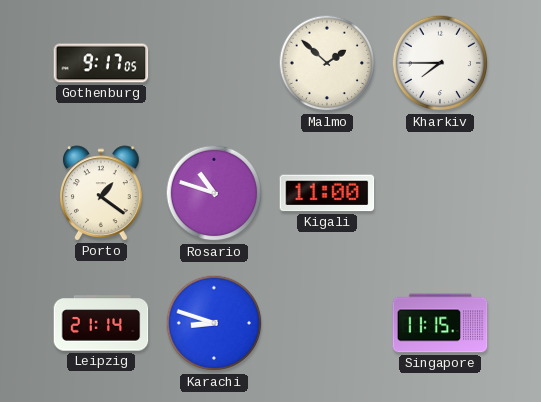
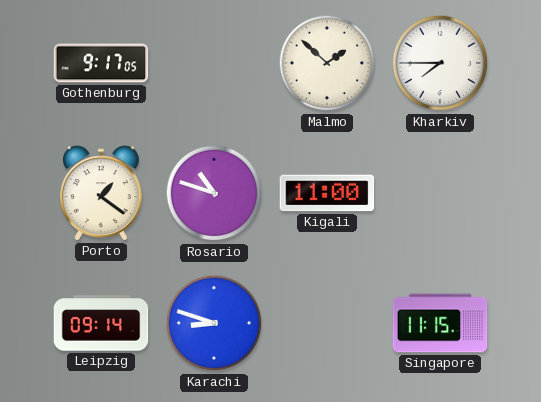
Leipzig: 21:14 -> 09:14 (101, 323)
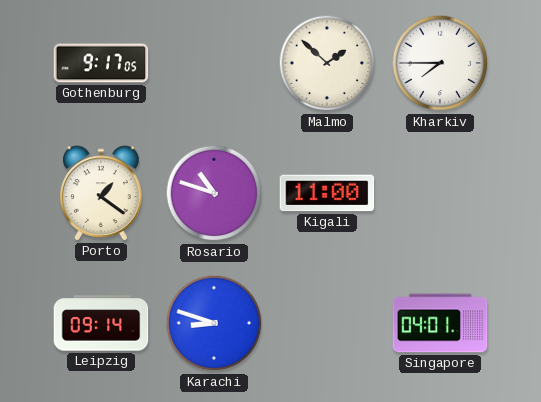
Singapore: 11:15 -> 04:01 (440, 323)
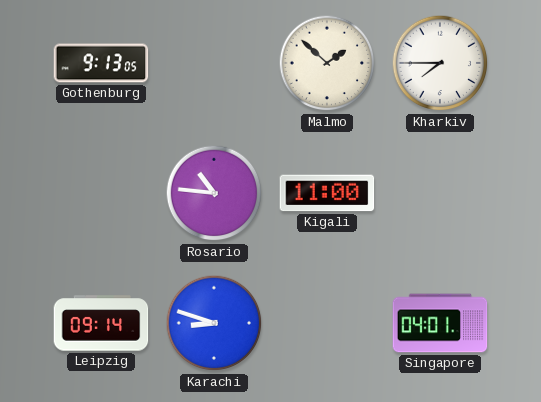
Gothenburg: 9:17 -> 9:13 (101, 63)
Porto: 1:21 -> none (102, 193)
Rosario: 10:48 -> 10:46 (214, 193)
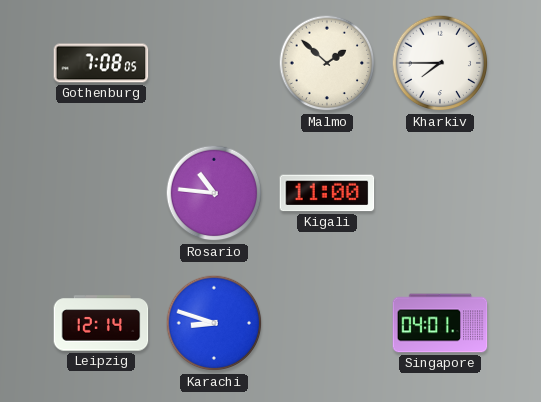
Gothenburg: 9:13 -> 7:08 (101, 63)
Leipzig: 09:14 -> 12:14 (101, 323)
